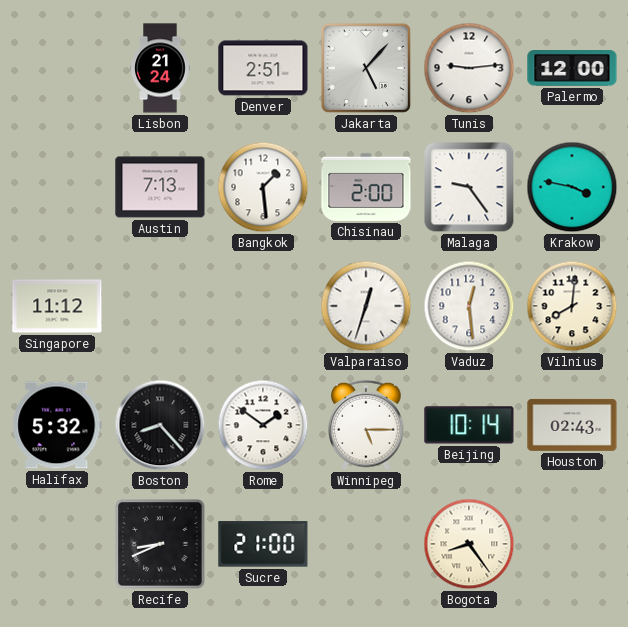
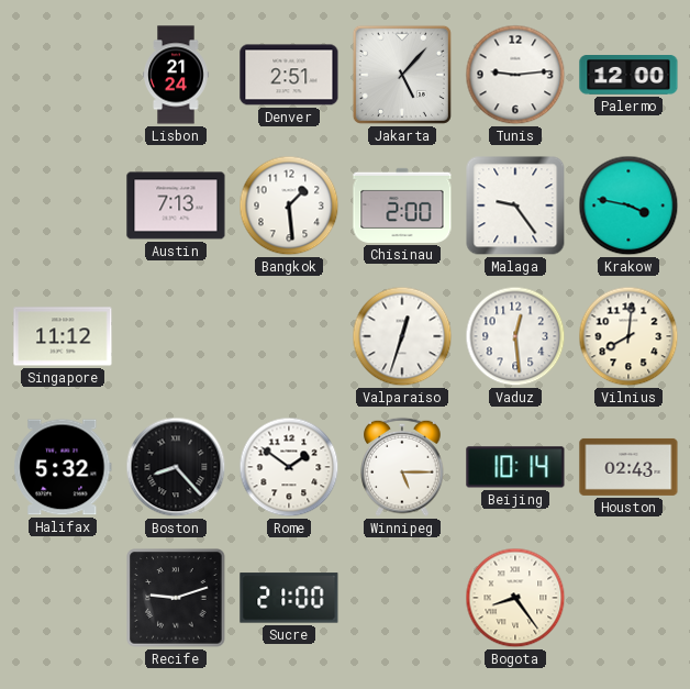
Recife: 8:41 -> 9:12 (176, 598)
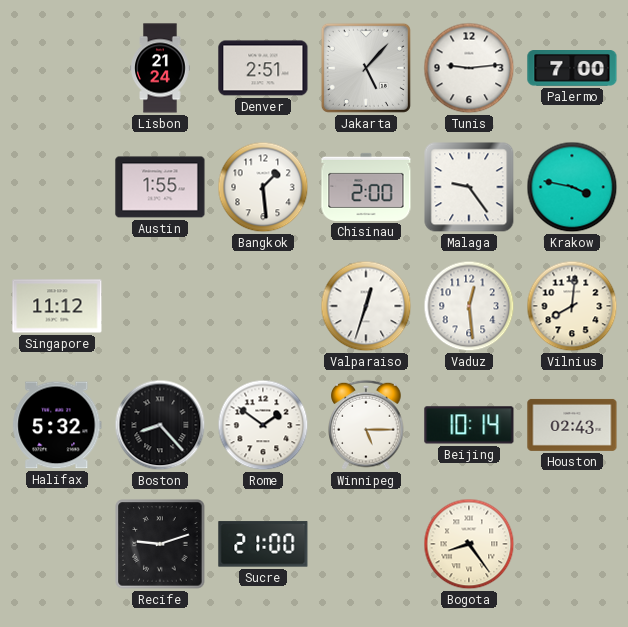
Palermo: 12:00 -> 7:00 (572, 69)
Austin: 7:13 -> 1:55 (160, 187)
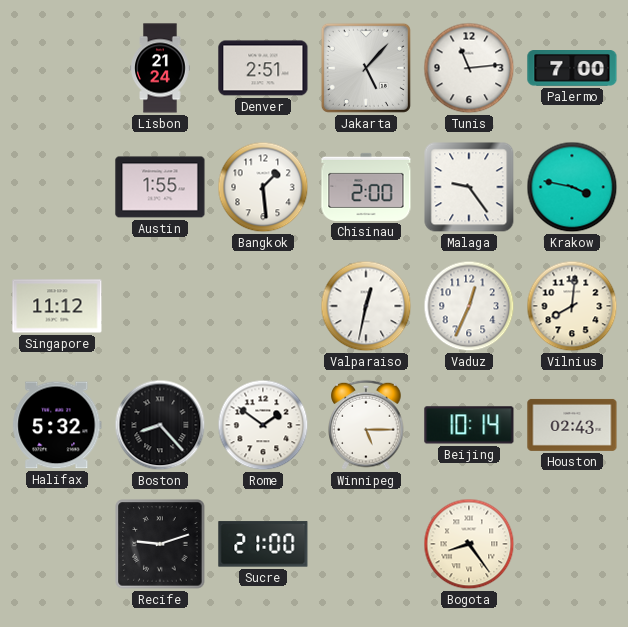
Tunis: 9:14 -> 11:14 (469, 68)
Valparaiso: 12:33 -> 12:32 (366, 306)
Vaduz: 12:29 -> 12:34 (469, 306)
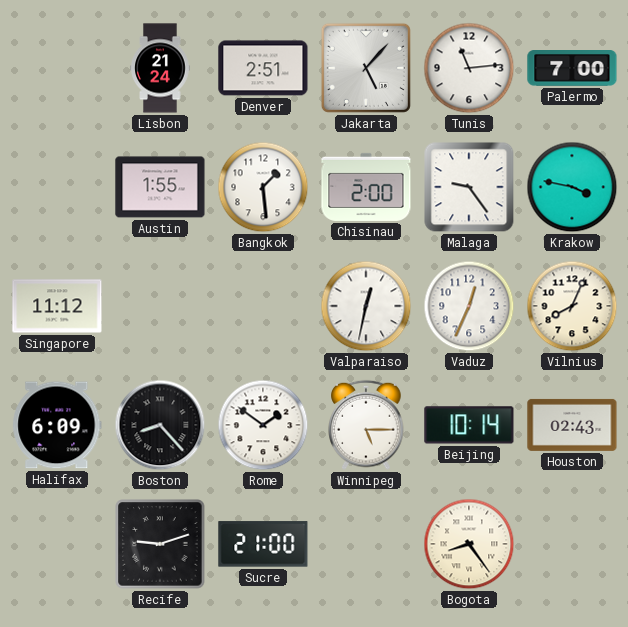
Vilnius: 8:01 -> 8:04 (572, 306)
Halifax: 5:32 -> 6:09 (57, 425)
